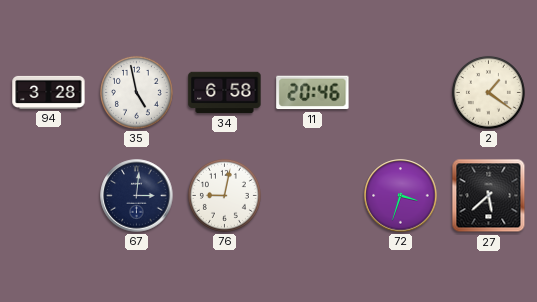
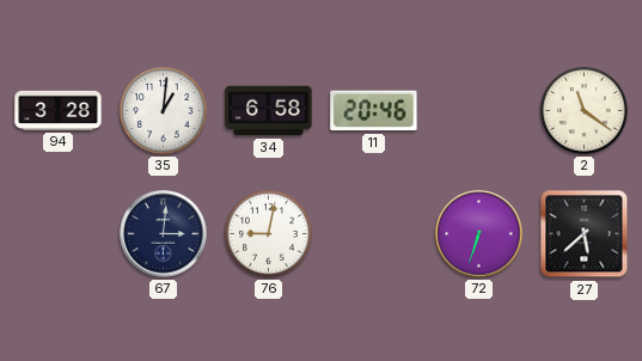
35: 4:58 -> 1:01 (163, 110)
2: 1:21 -> 11:21 (583, 110)
72: 3:33 -> 6:33 (479, 234)
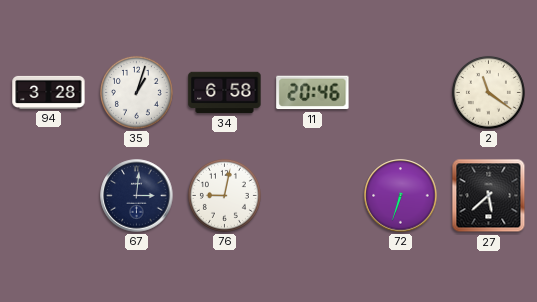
35: 1:01 -> 1:03 (136, 92)
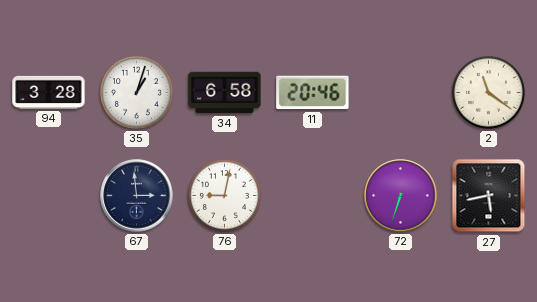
67: 3:01 -> 2:59 (137, 196)
27: 5:38 -> 5:43 (489, 196)
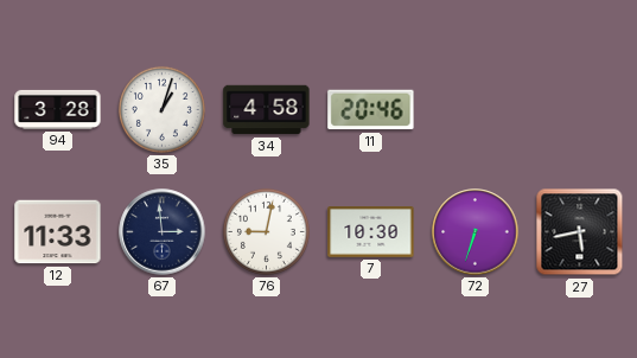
34: 6:58 -> 4:58 (267, 110)
2: 11:21 -> none (488, 92)
12: none -> 11:33 (58, 232)
7: none -> 10:30 (371, 232)
